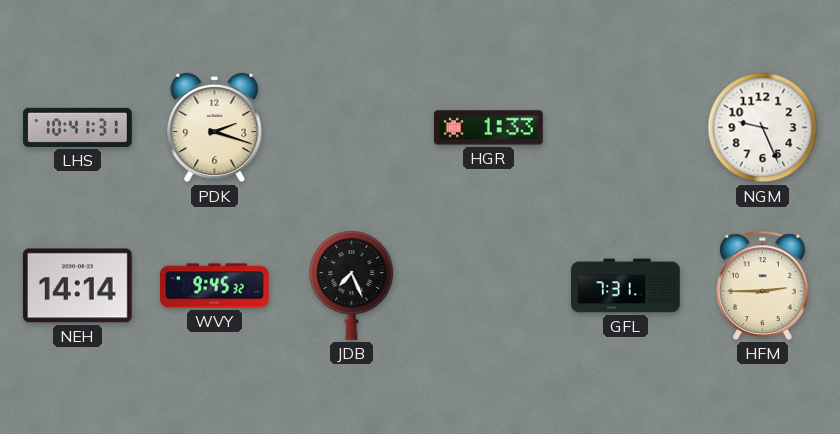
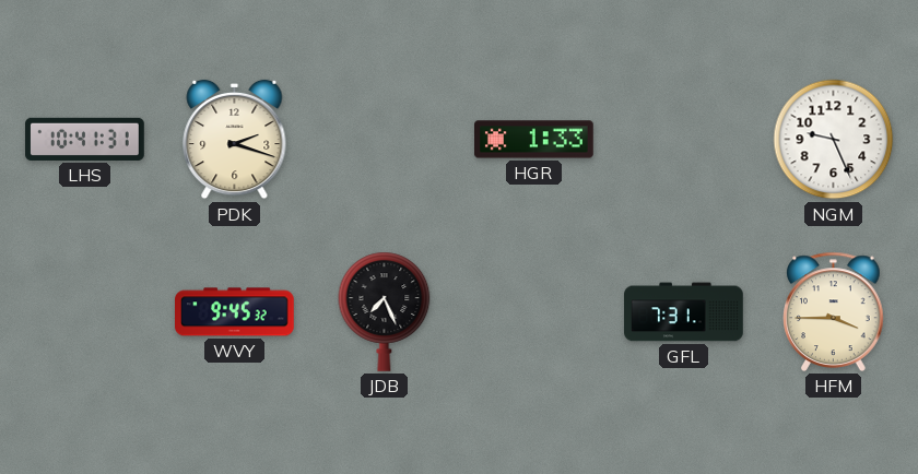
NEH: 14:14 -> none (77, 286)
HFM: 2:45 -> 3:45 (834, 311)
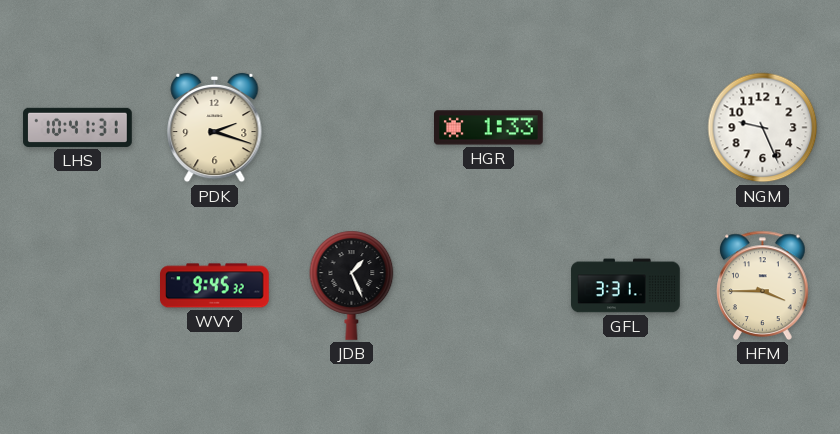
JDB: 7:26 -> 1:26 (352, 285)
GFL: 7:31 -> 3:31 (626, 286)
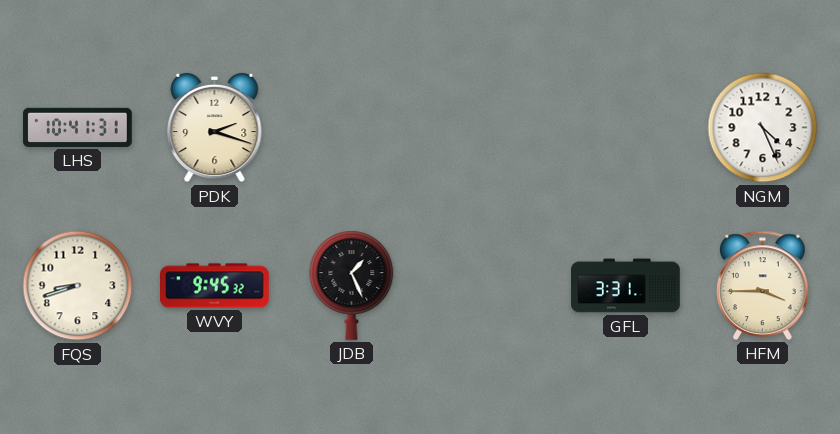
HGR: 1:33 -> none (489, 128)
NGM: 9:26 -> 4:26 (763, 128)
FQS: none -> 8:42 (78, 286)
